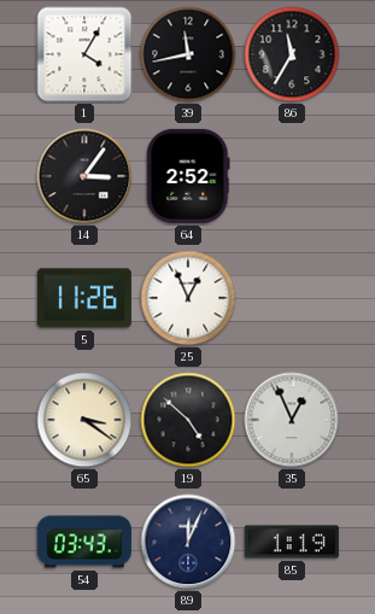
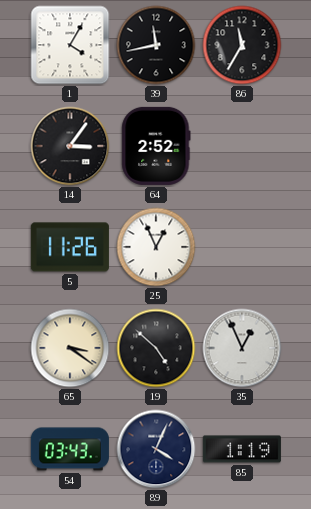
89: 12:04 -> 4:04 (156, 449)
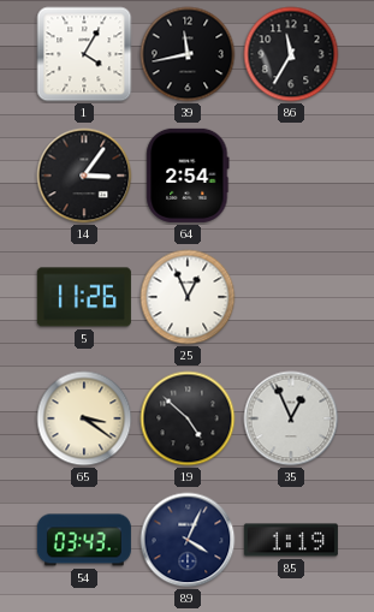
64: 2:52 -> 2:54 (188, 176)
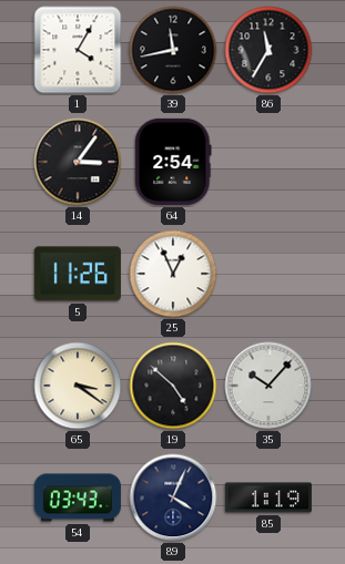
35: 12:56 -> 10:07 (268, 386)
